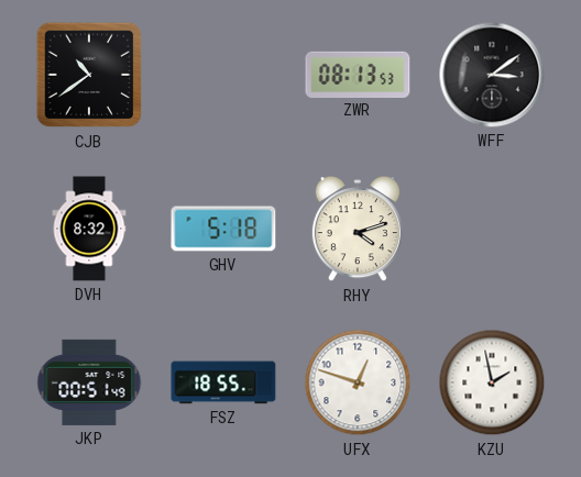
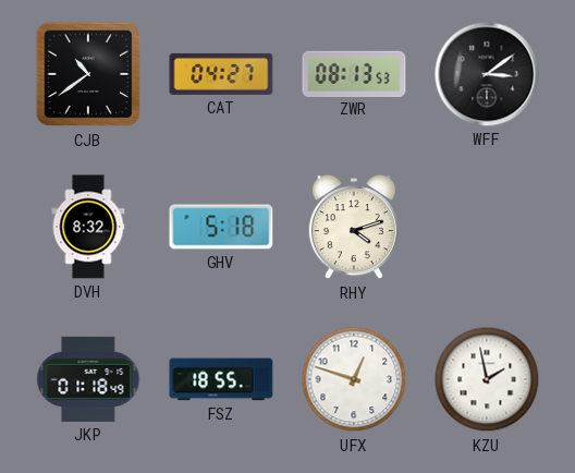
CAT: none -> 04:27 (221, 74)
JKP: 00:51 -> 01:18 (88, 379)
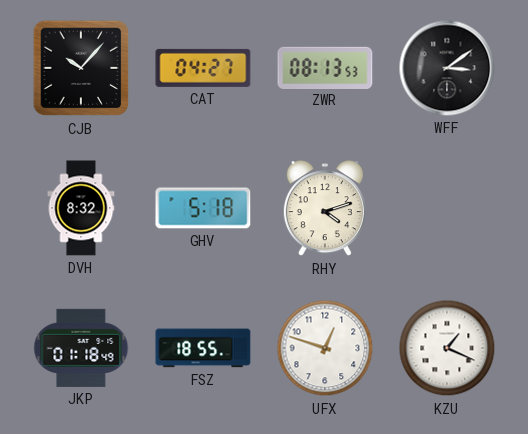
CJB: 10:39 -> 10:07 (81, 68)
KZU: 1:58 -> 1:19 (447, 348)
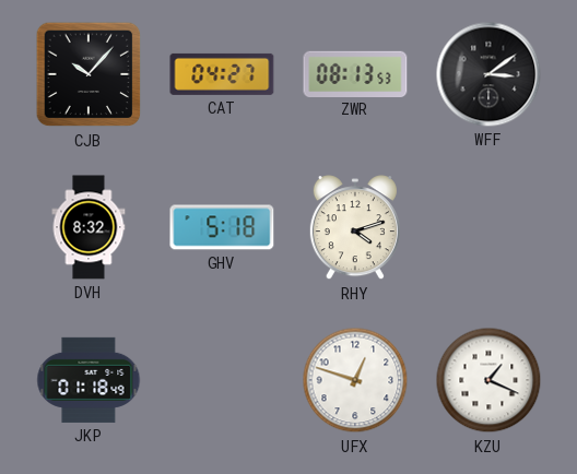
FSZ: 18:55 -> none (203, 348)
